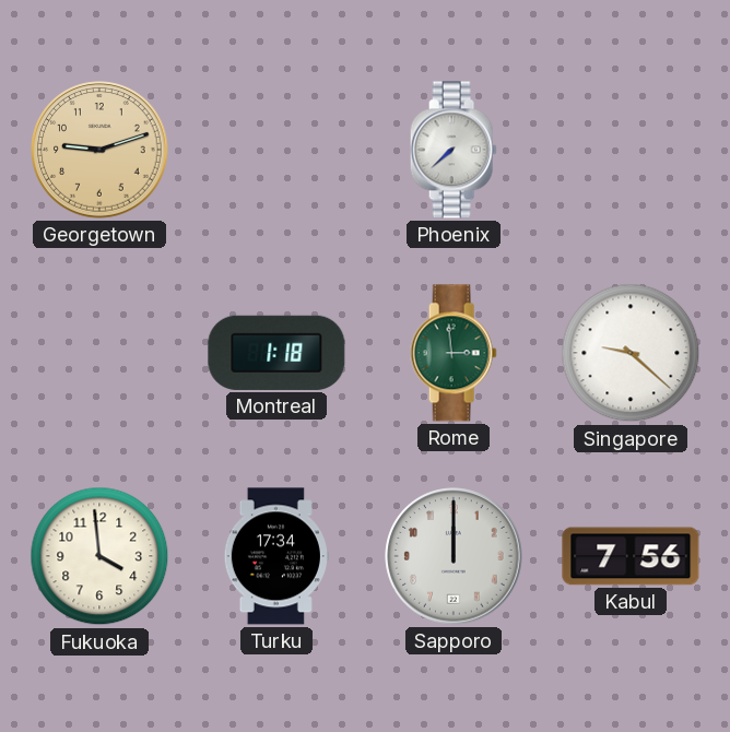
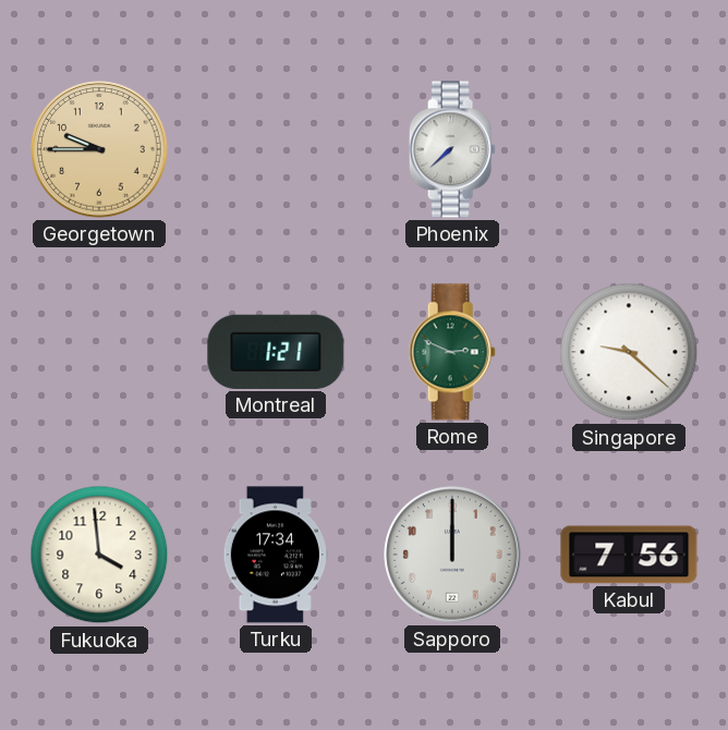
Georgetown: 9:12 -> 9:45 (99, 149)
Montreal: 1:18 -> 1:21 (276, 352)
Rome: 2:59 -> 2:49 (452, 352)
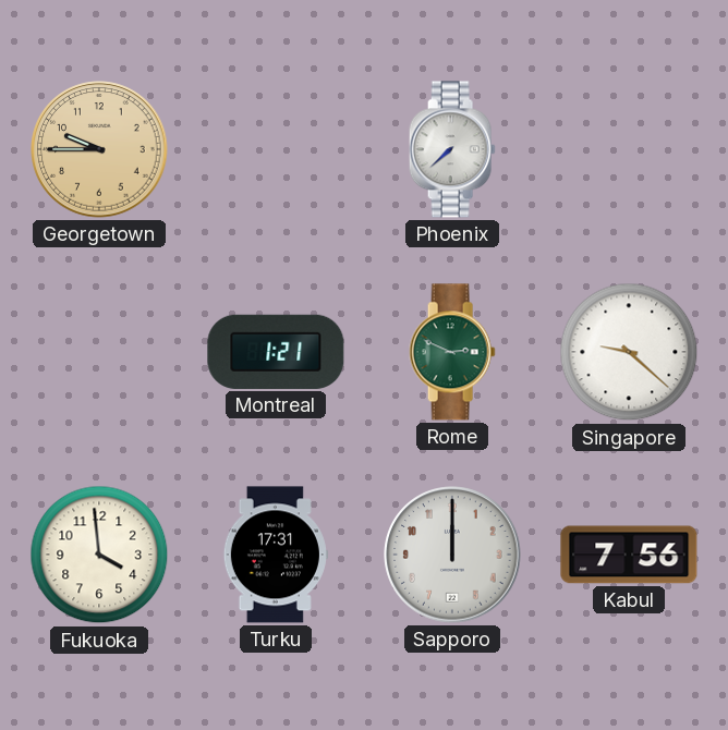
Turku: 17:34 -> 17:31 (276, 555)
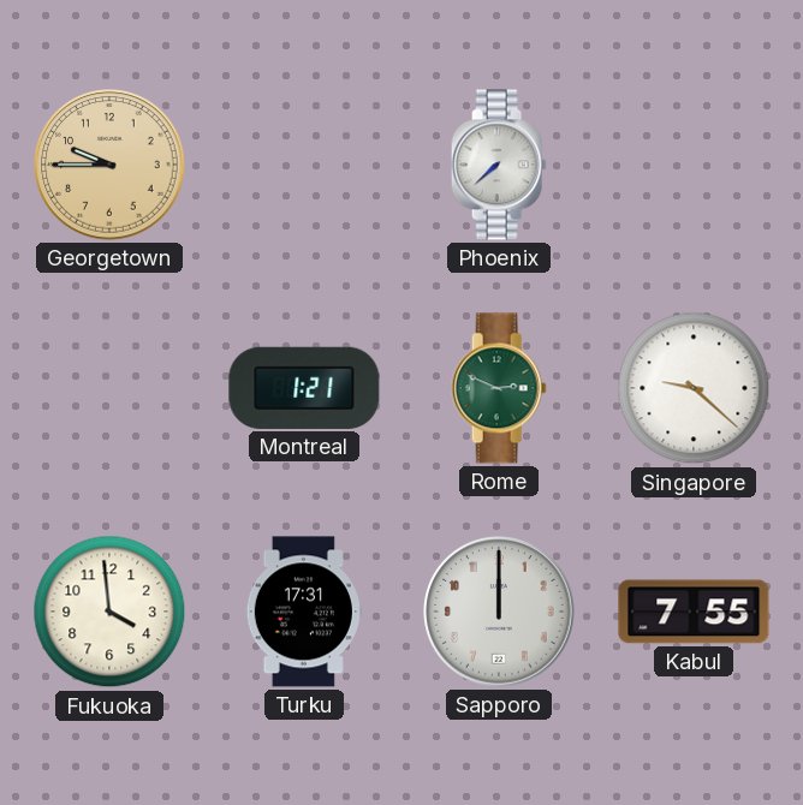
Kabul: 7:56 -> 7:55 (694, 612)
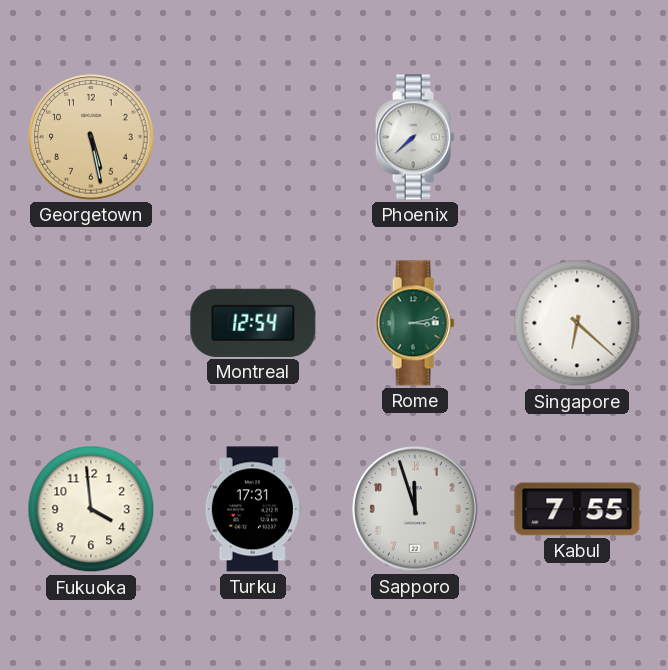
Georgetown: 9:45 -> 5:28 (91, 137)
Montreal: 1:21 -> 12:54 (253, 323)
Rome: 2:49 -> 3:13 (415, 323)
Singapore: 9:22 -> 6:22 (577, 323)
Sapporo: 12:00 -> 11:57 (415, 509)
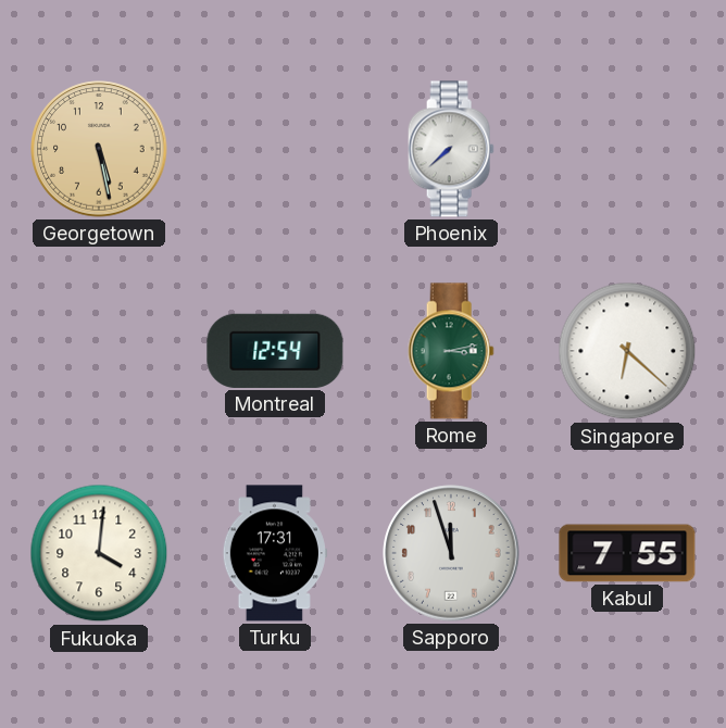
Fukuoka: 3:59 -> 4:01 (99, 553)
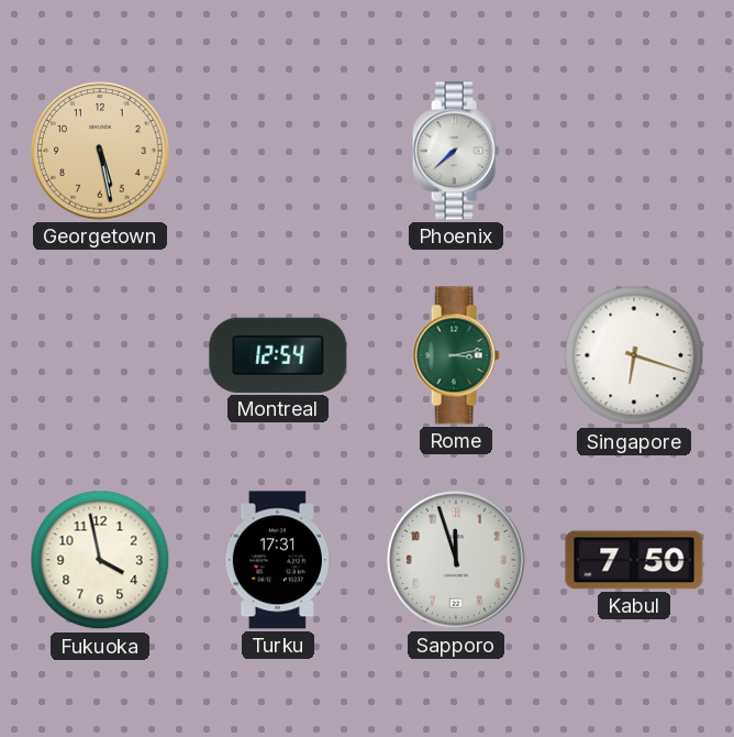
Singapore: 6:22 -> 6:18 (634, 355)
Fukuoka: 4:01 -> 3:58 (100, 560)
Kabul: 7:55 -> 7:50 (634, 560)
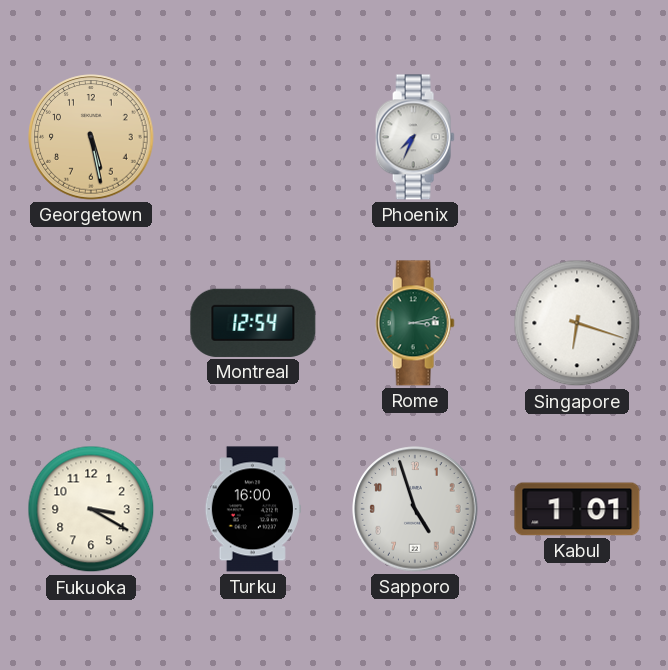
Phoenix: 7:38 -> 7:34 (415, 137)
Fukuoka: 3:58 -> 3:20 (91, 509)
Turku: 17:31 -> 16:00 (253, 509)
Sapporo: 11:57 -> 4:57 (415, 509)
Kabul: 7:50 -> 1:01 (577, 509)
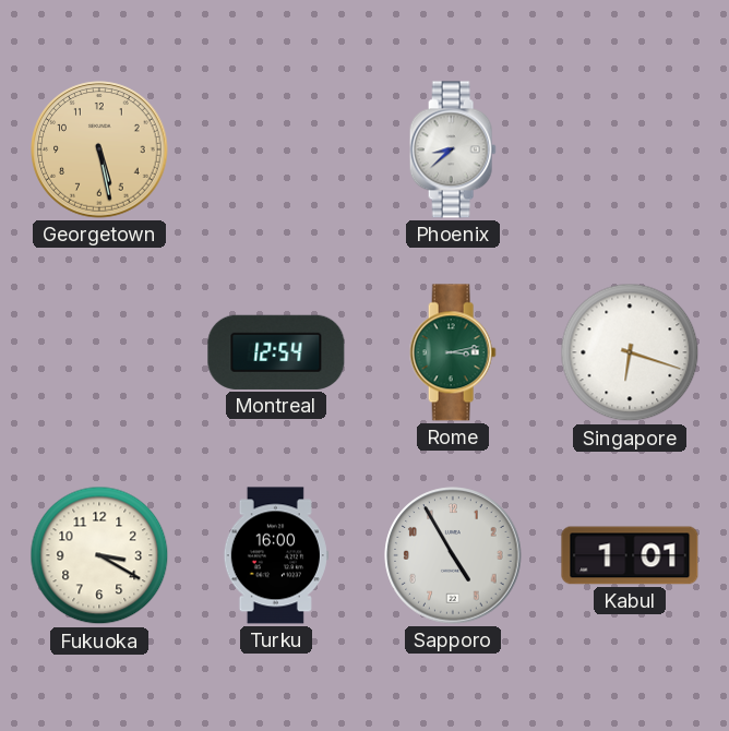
Phoenix: 7:34 -> 8:38 (453, 149)
Sapporo: 4:57 -> 4:55 (453, 555)
